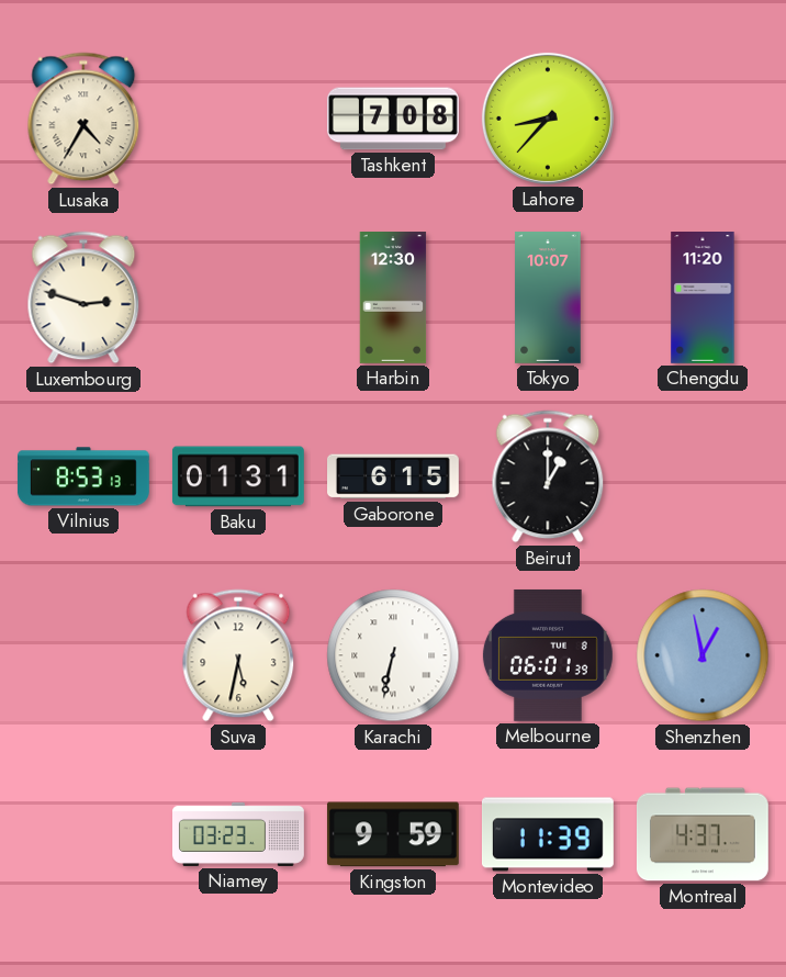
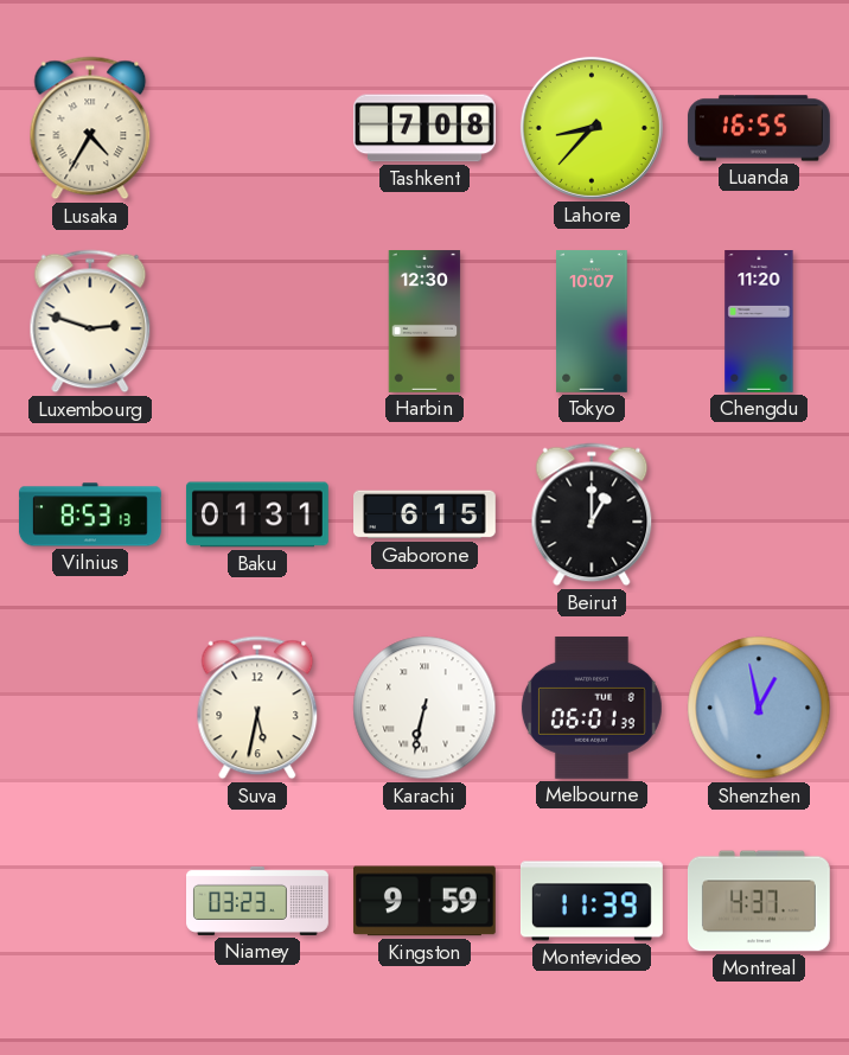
Luanda: none -> 16:55 (759, 128)
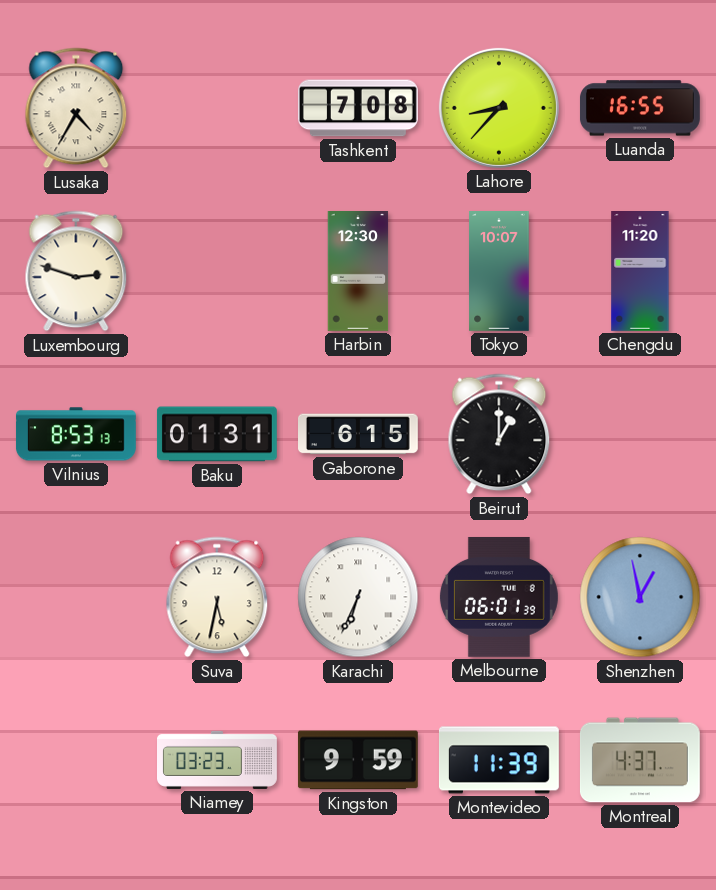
Karachi: 6:32 -> 6:34 (358, 597)
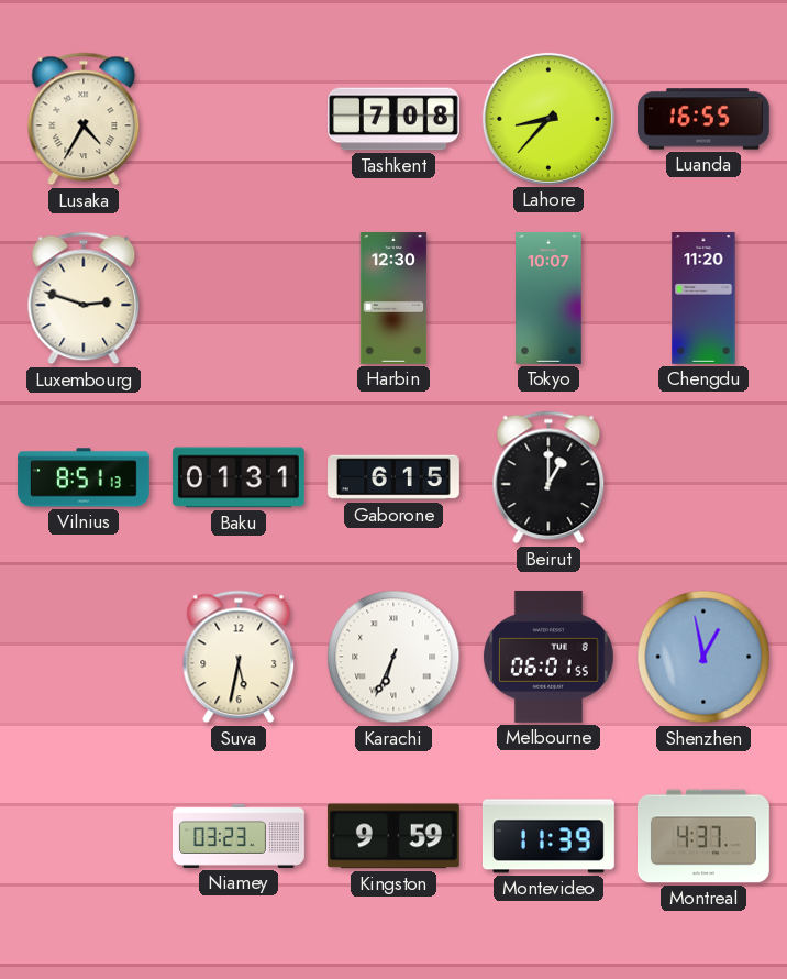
Vilnius: 8:53 -> 8:51 (84, 477)
Melbourne: 06:01:39 -> 06:01:55 (548, 657)
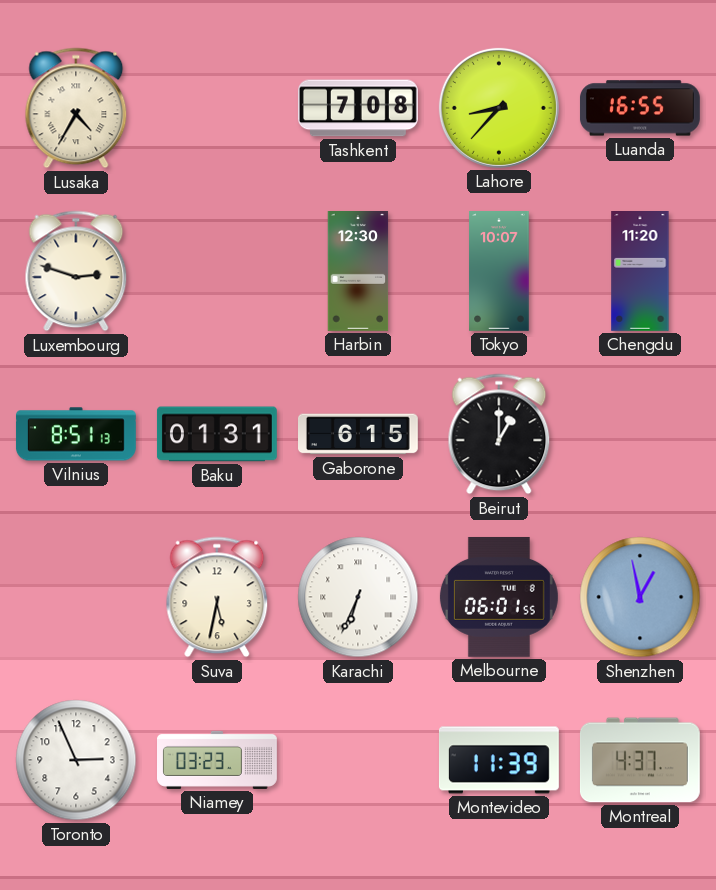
Toronto: none -> 2:56 (76, 760)
Kingston: 9:59 -> none (393, 836)
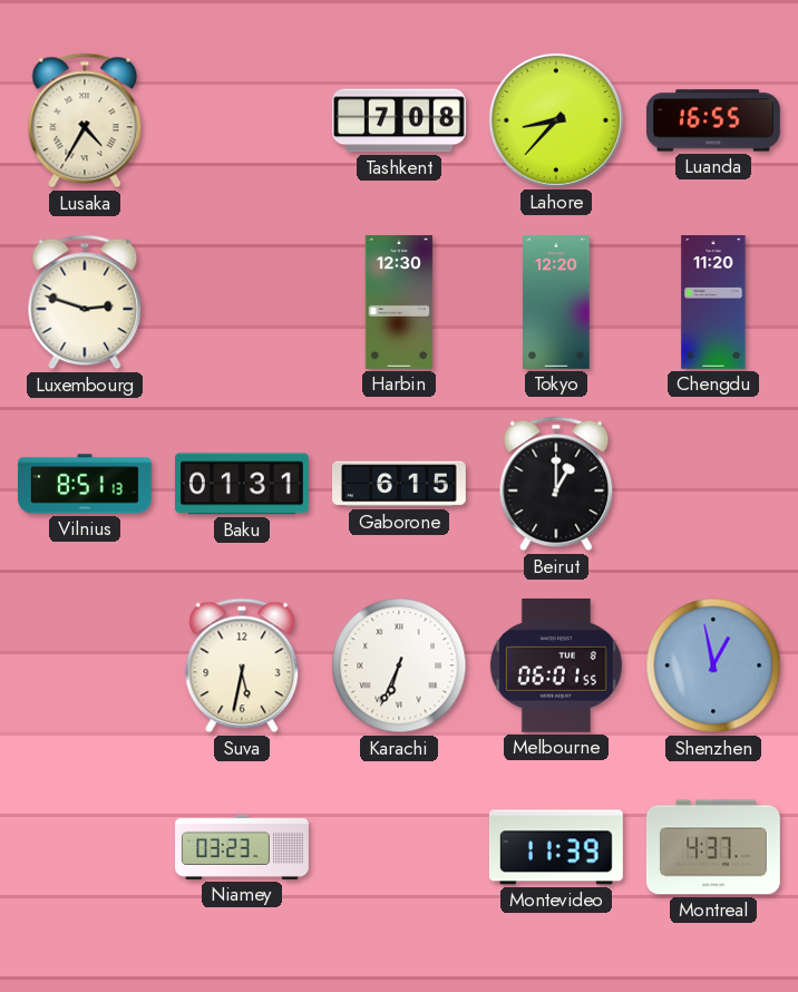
Tokyo: 10:07 -> 12:20 (556, 303)
Toronto: 2:56 -> none (76, 760)
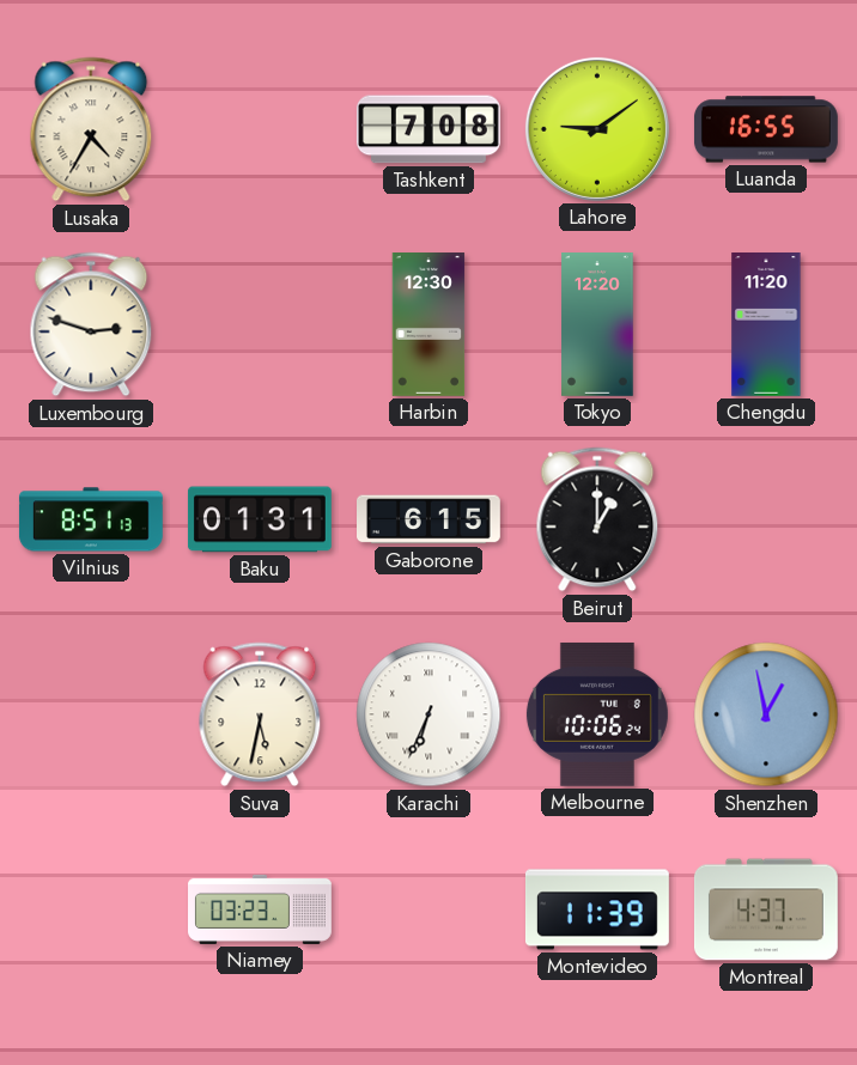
Lahore: 8:37 -> 9:09 (597, 129)
Melbourne: 06:01 -> 10:06 (597, 714)
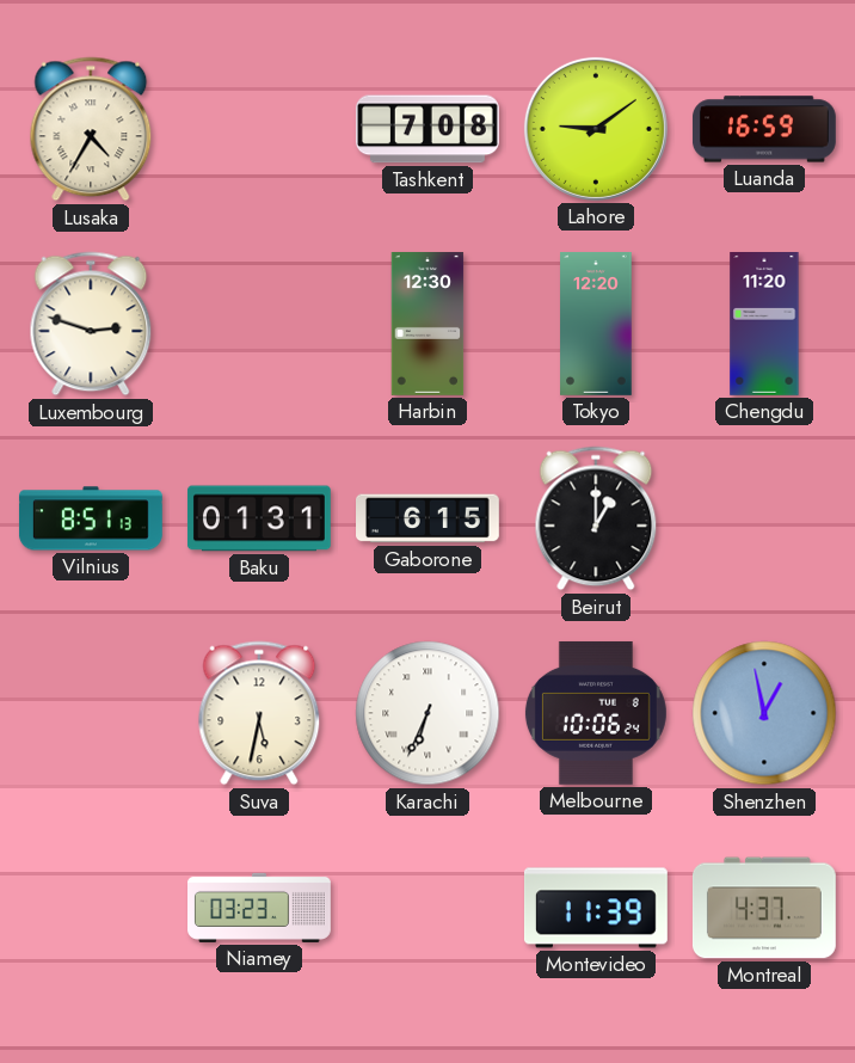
Luanda: 16:55 -> 16:59 (764, 129)
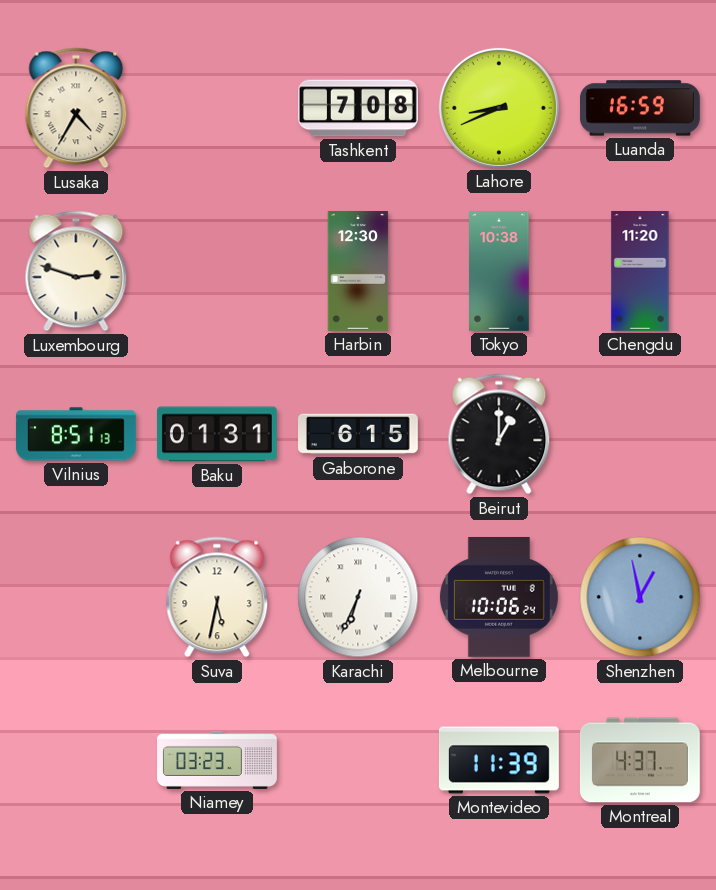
Lahore: 9:09 -> 8:41 (499, 108)
Tokyo: 12:20 -> 10:38 (499, 272)
